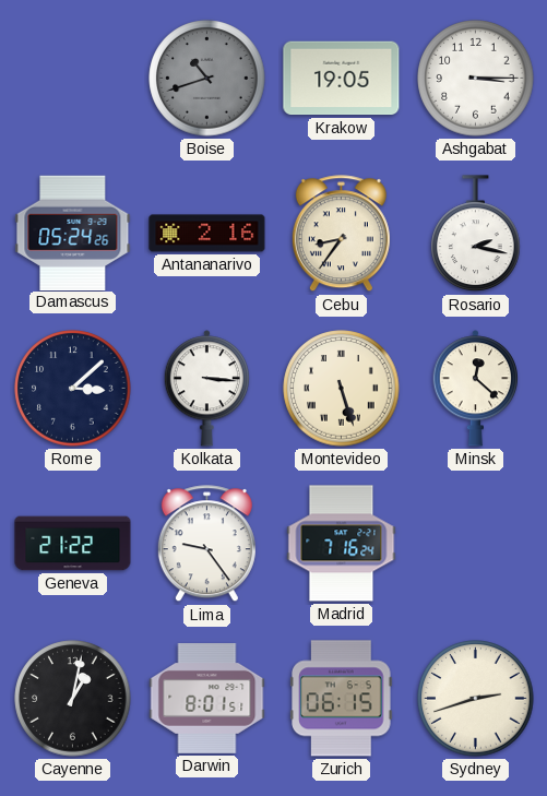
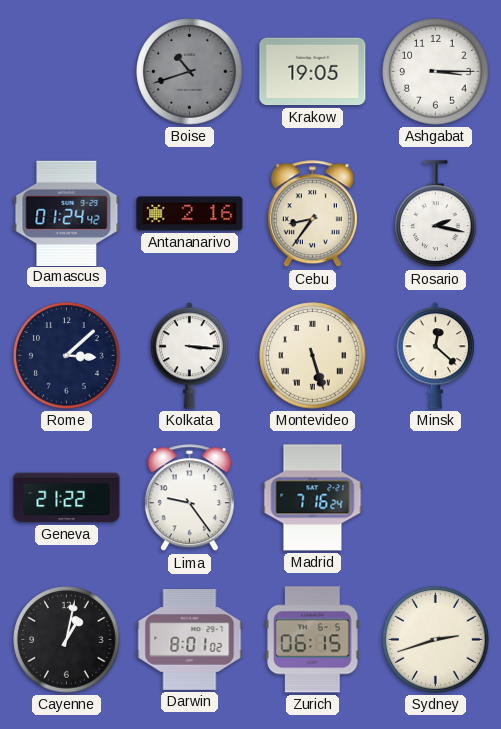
Damascus: 05:24 -> 01:24 (67, 213)
Darwin: 8:01:51 -> 8:01:02 (190, 640)
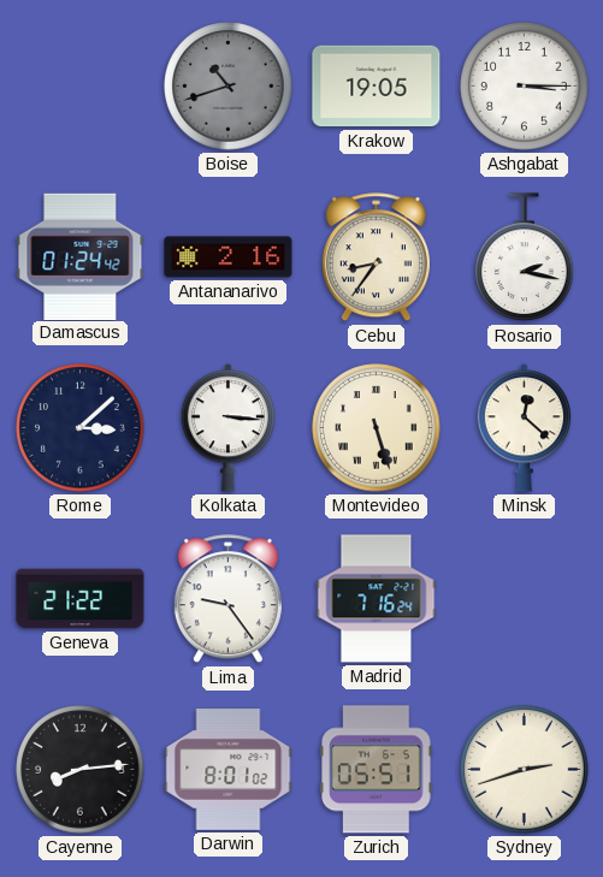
Cayenne: 1:02 -> 8:14 (81, 770)
Zurich: 06:15 -> 05:51 (377, 770)
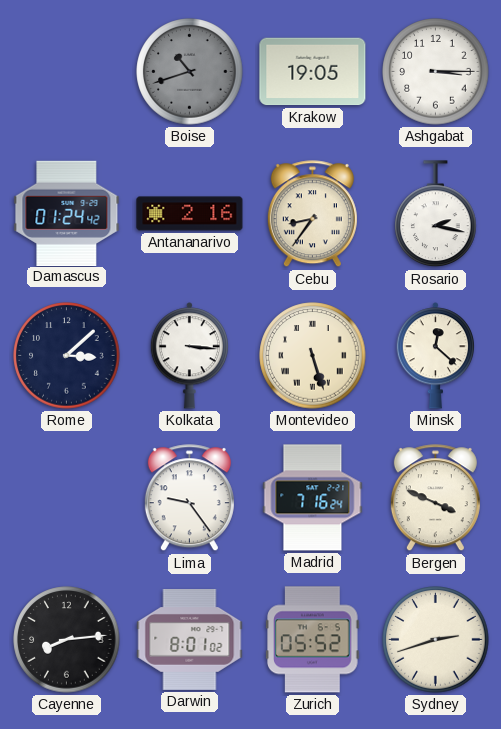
Geneva: 21:22 -> none (81, 599)
Bergen: none -> 3:49 (435, 498)
Zurich: 05:51 -> 05:52 (313, 640)
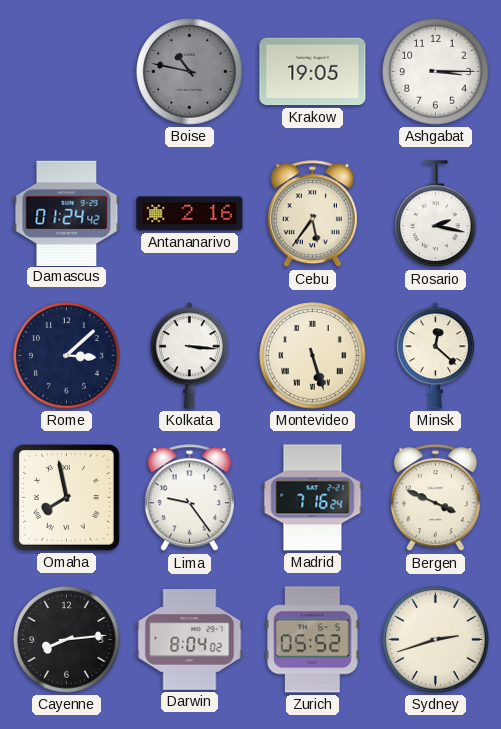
Boise: 10:42 -> 10:47 (190, 72)
Cebu: 8:36 -> 5:36 (312, 214)
Omaha: none -> 7:58 (67, 498)
Darwin: 8:01 -> 8:04 (190, 640)
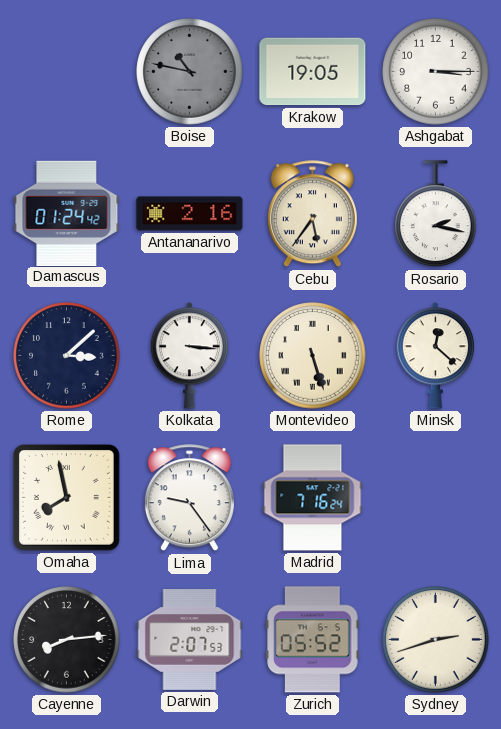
Bergen: 3:49 -> none (435, 498)
Darwin: 8:04 -> 2:07 (190, 640)
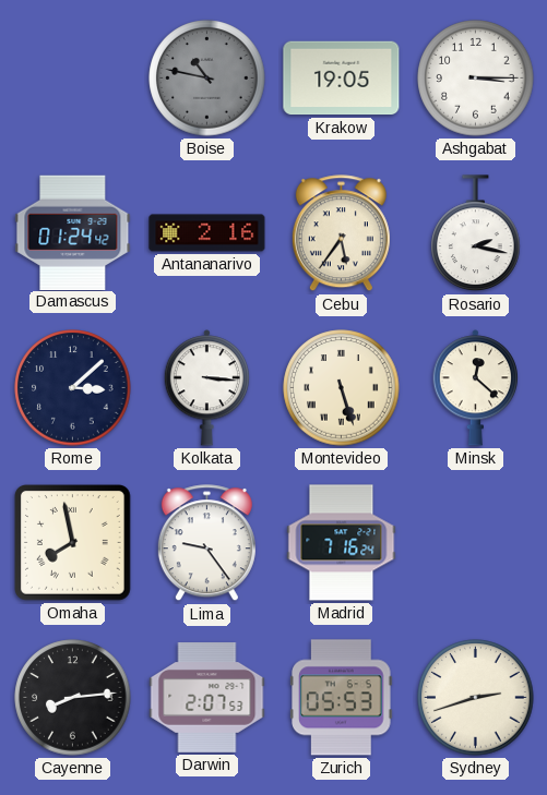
Zurich: 05:52 -> 05:53 (342, 698)
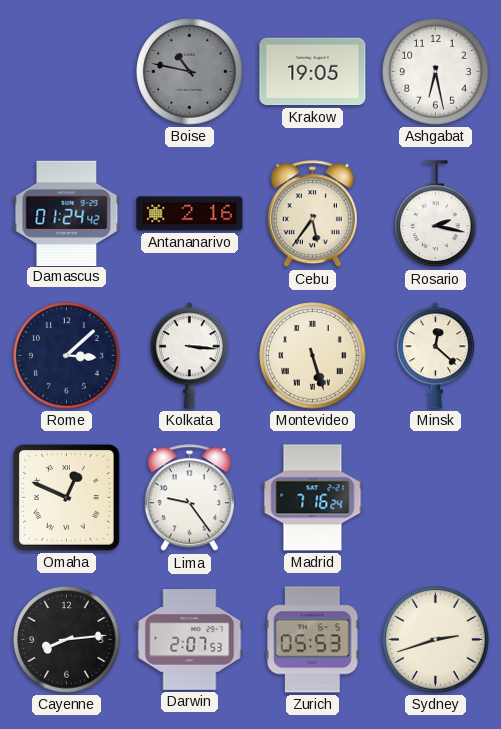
Ashgabat: 3:15 -> 6:28 (436, 72)
Omaha: 7:58 -> 12:49 (67, 498)
